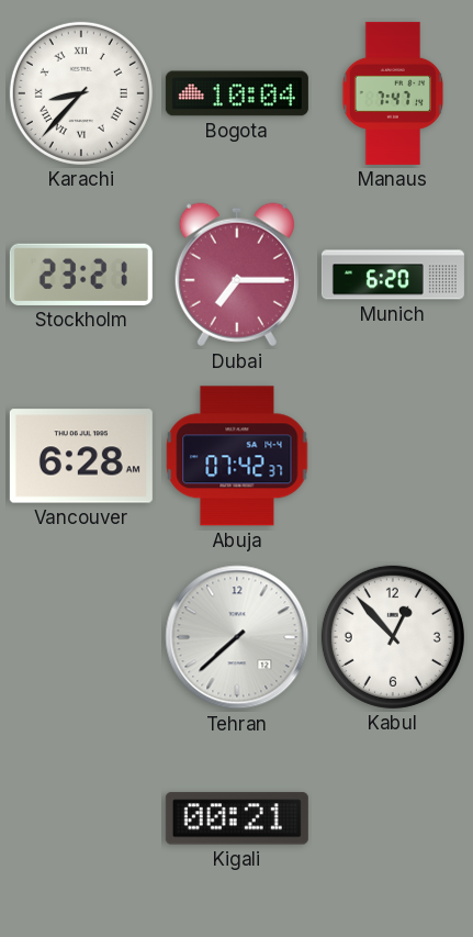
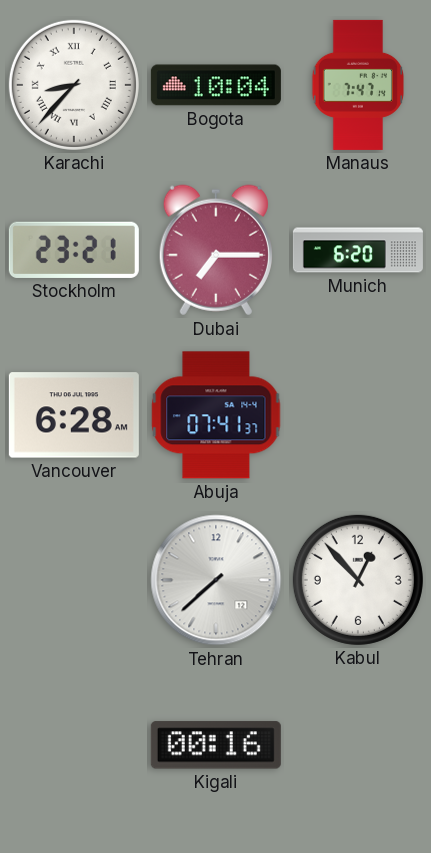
Abuja: 07:42 -> 07:41 (216, 415)
Kigali: 00:21 -> 00:16 (216, 745)
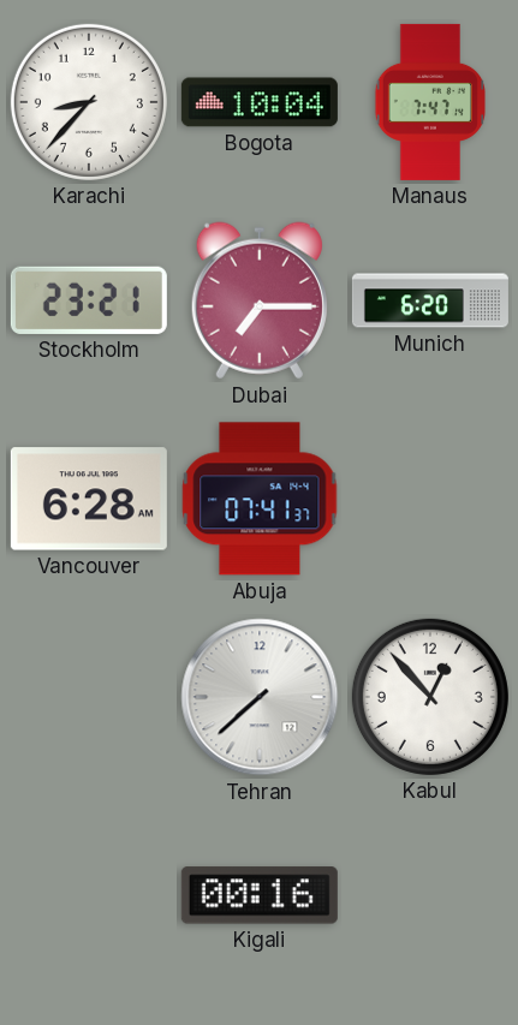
Karachi numerals: Roman -> Arabic (89, 102)
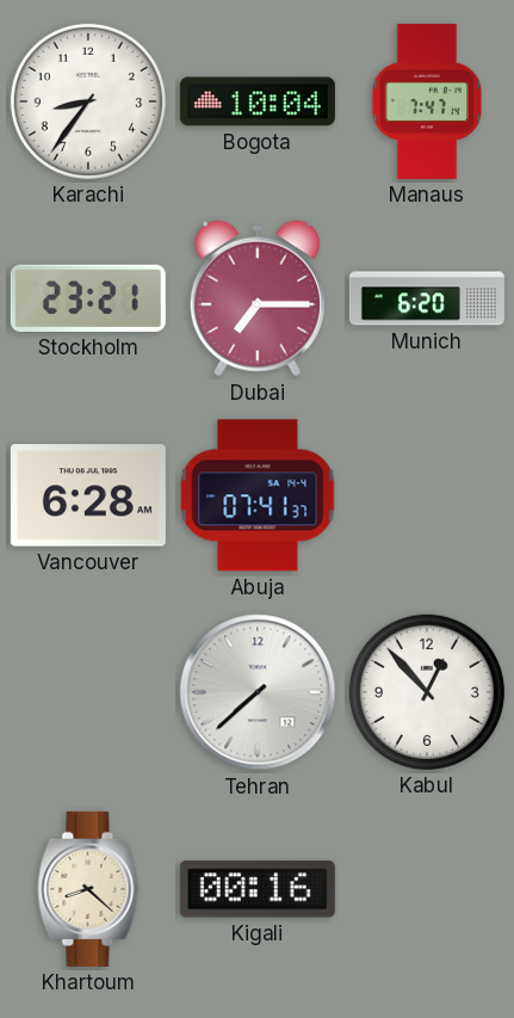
Karachi: 8:37 -> 8:36 (88, 101)
Khartoum: none -> 8:22 (88, 889)
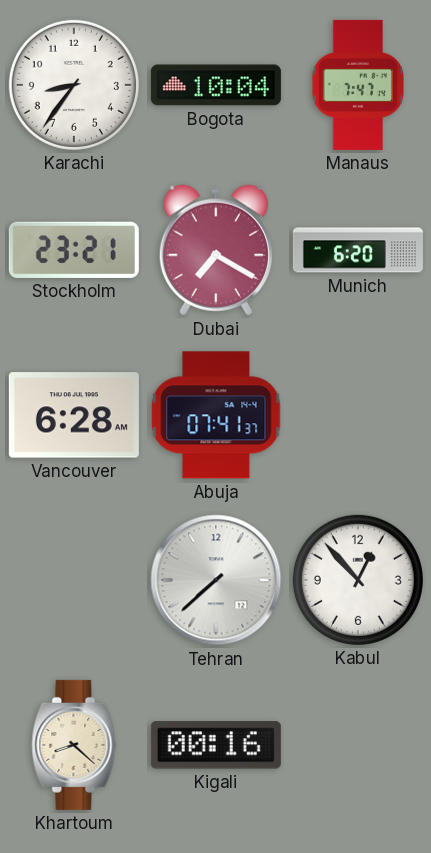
Dubai: 7:15 -> 7:20 (216, 250)
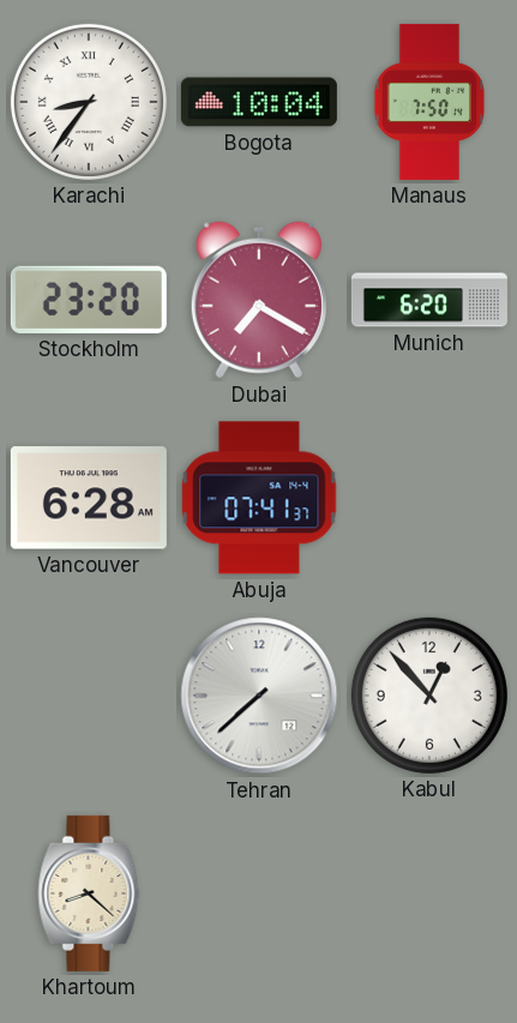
Karachi numerals: Arabic -> Roman (89, 102)
Manaus: 7:47 -> 7:50 (428, 102)
Stockholm: 23:21 -> 23:20 (89, 300)
Kigali: 00:16 -> none (216, 745)
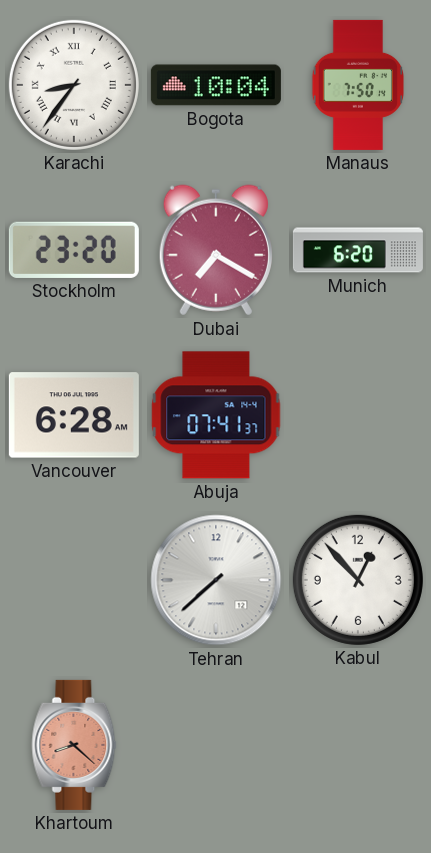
Khartoum dial: cream -> salmon (74, 745)
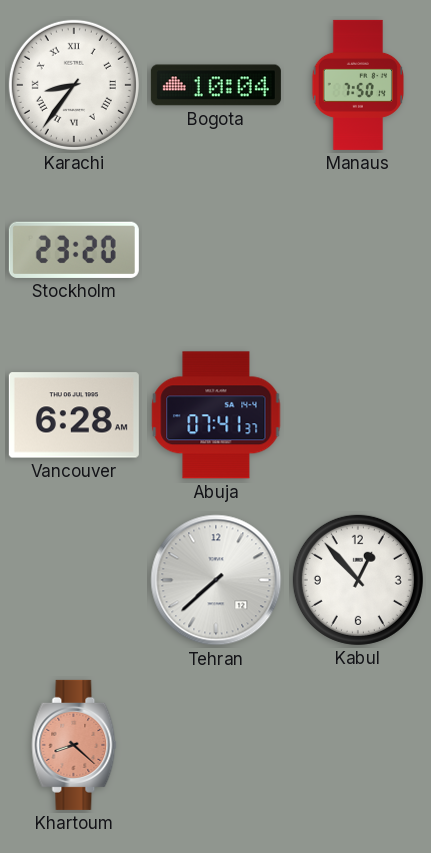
Dubai: 7:20 -> none (216, 250)
Munich: 6:20 -> none (358, 250)
